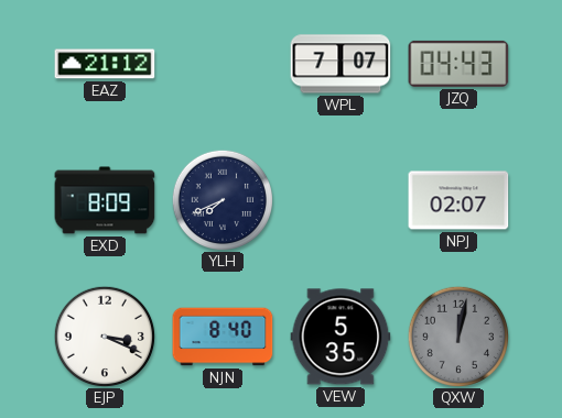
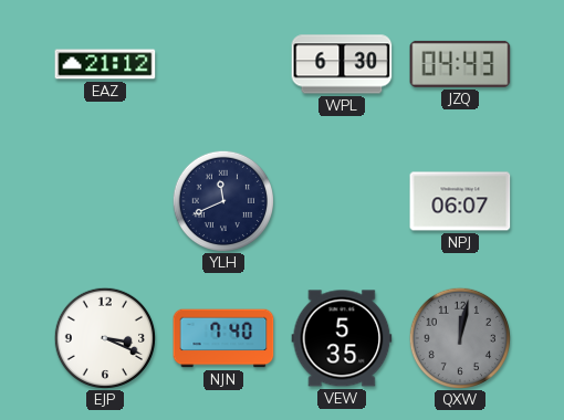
WPL: 7:07 -> 6:30 (342, 64)
EXD: 8:09 -> none (105, 200)
YLH: 7:41 -> 11:41 (222, 200)
NPJ: 02:07 -> 06:07 (460, 201)
NJN: 8:40 -> 7:40 (223, 338)
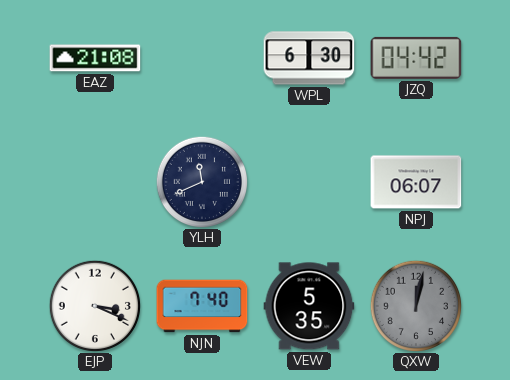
EAZ: 21:12 -> 21:08 (95, 58)
JZQ: 04:43 -> 04:42 (416, 58)
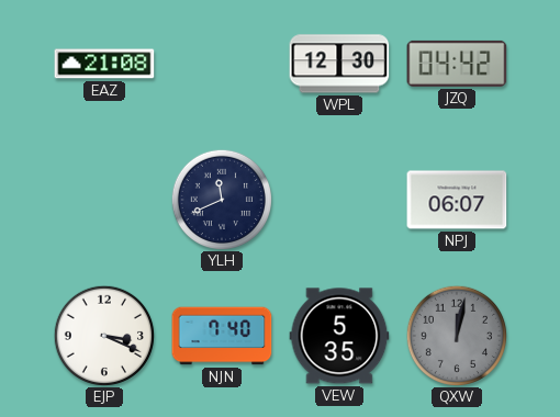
WPL: 6:30 -> 12:30 (339, 64)
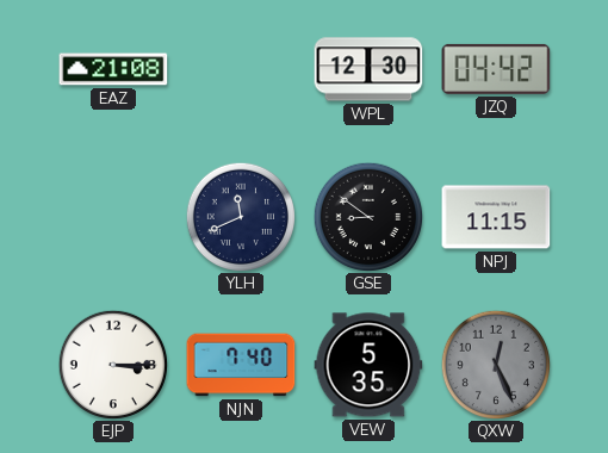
GSE: none -> 8:51 (367, 216)
NPJ: 06:07 -> 11:15 (496, 217)
EJP: 3:19 -> 3:15 (112, 364)
QXW: 12:02 -> 12:26 (495, 364)
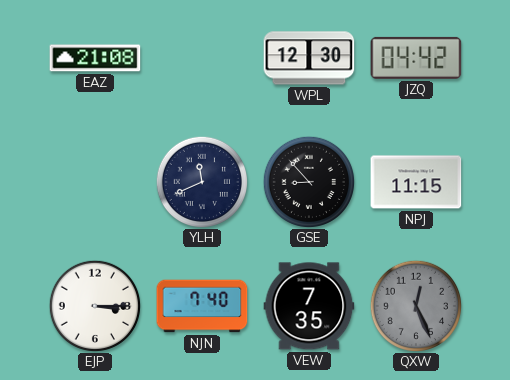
GSE: 8:51 -> 8:53 (308, 181)
VEW: 5:35 -> 7:35 (309, 306)
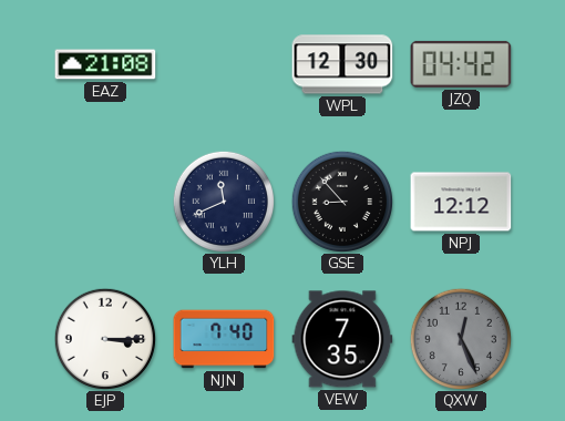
NPJ: 11:15 -> 12:12 (461, 202)
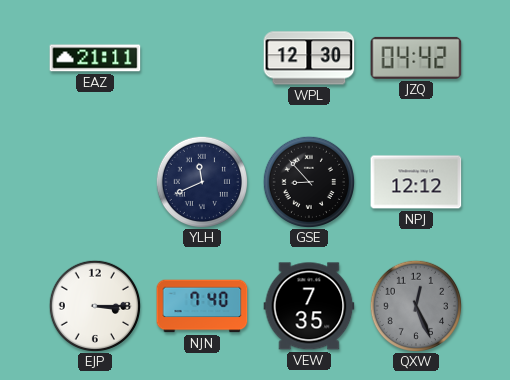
EAZ: 21:08 -> 21:11 (95, 58)
